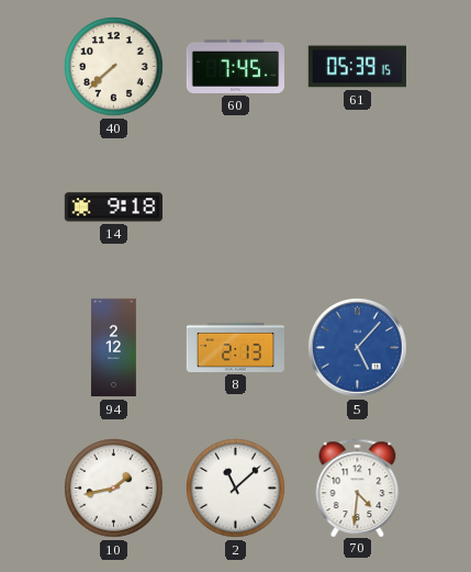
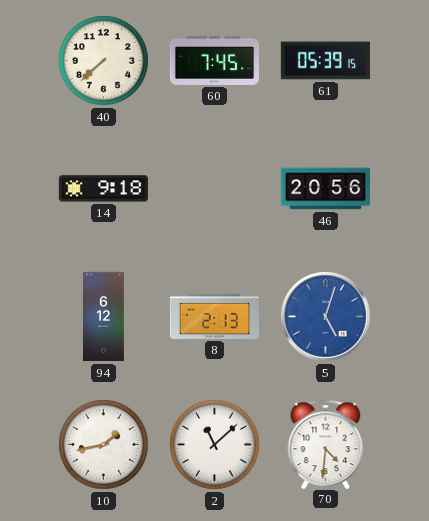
46: none -> 20:56 (325, 189)
94: 2:12 -> 6:12 (103, 317)
5: 5:07 -> 5:03 (326, 317)
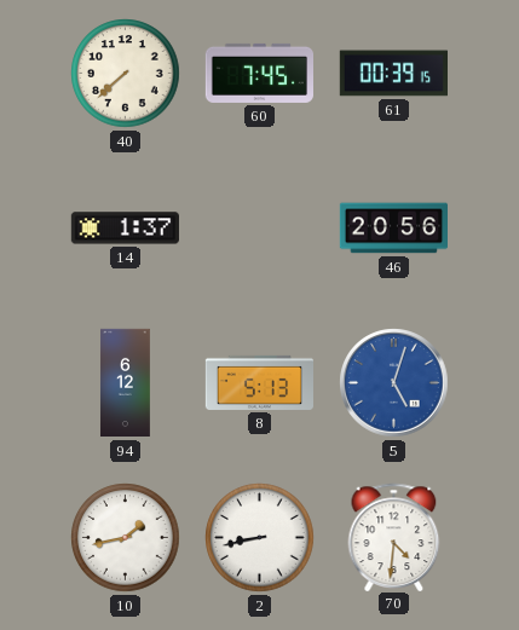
61: 05:39 -> 00:39 (393, 74)
14: 9:18 -> 1:37 (125, 229)
8: 2:13 -> 5:13 (259, 382)
2: 11:08 -> 8:43 (260, 538)
